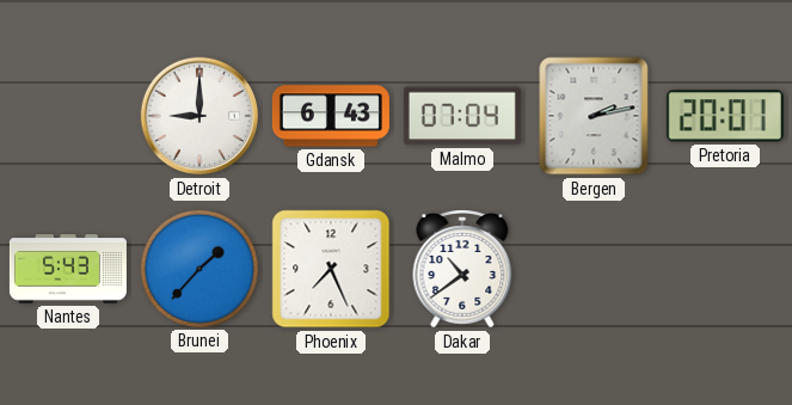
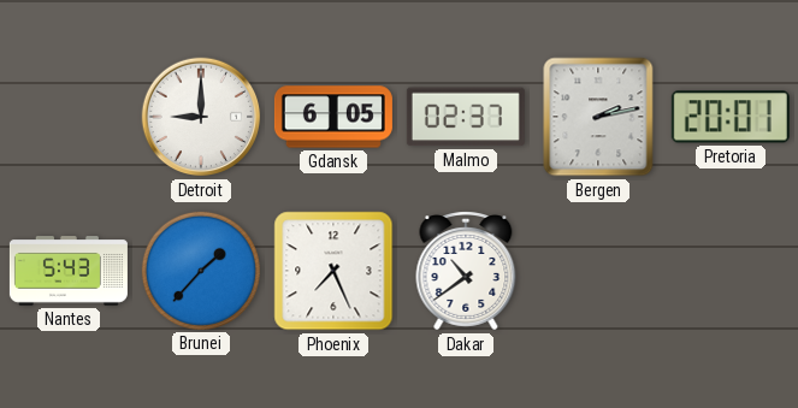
Gdansk: 6:43 -> 6:05 (333, 117)
Malmo: 07:04 -> 02:37 (466, 117)
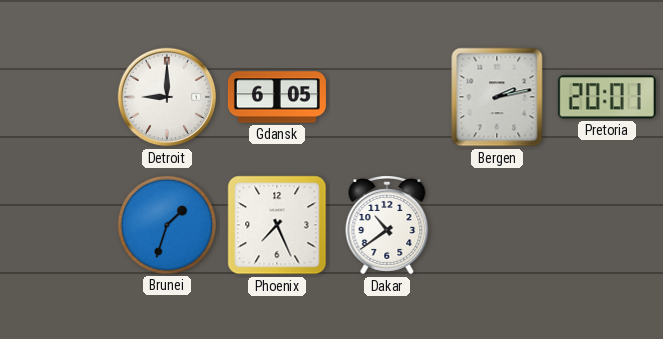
Malmo: 02:37 -> none (466, 117)
Nantes: 5:43 -> none (69, 271)
Brunei: 1:37 -> 1:33 (167, 225)
